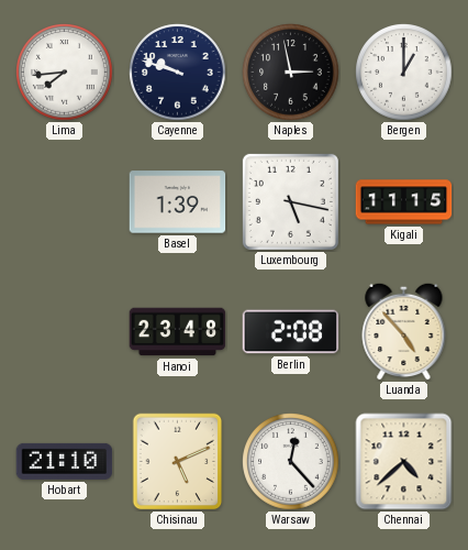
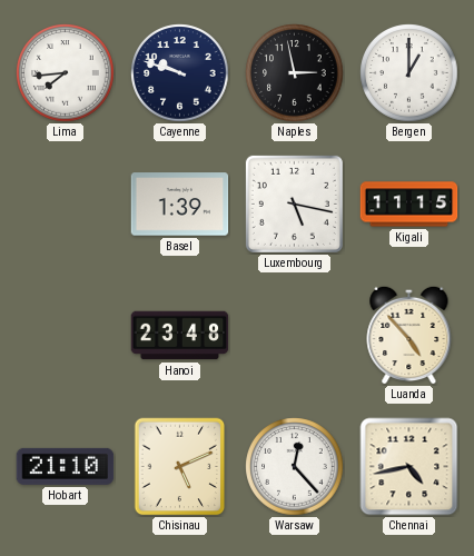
Berlin: 2:08 -> none (291, 332)
Chennai: 4:38 -> 4:43 (409, 467)
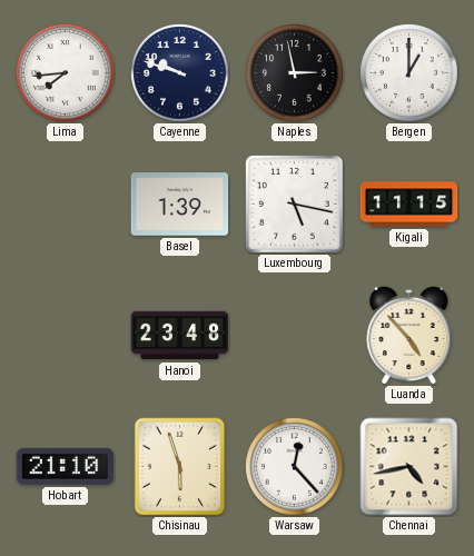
Chisinau: 5:11 -> 5:57 (180, 467)
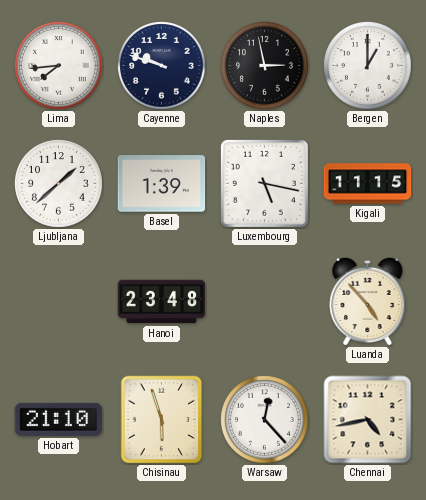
Ljubljana: none -> 1:38 (59, 184)
